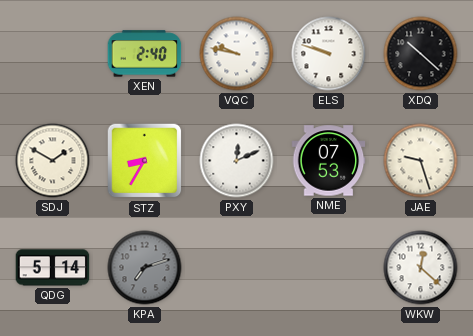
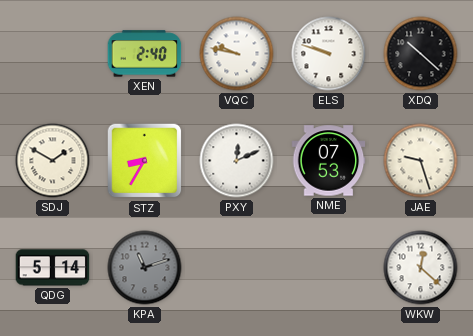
KPA: 7:12 -> 11:12 (145, 268)
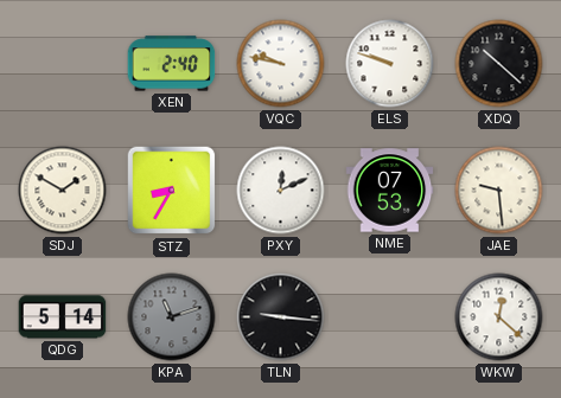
JAE: 9:27 -> 9:29 (499, 191)
TLN: none -> 9:16 (281, 317)
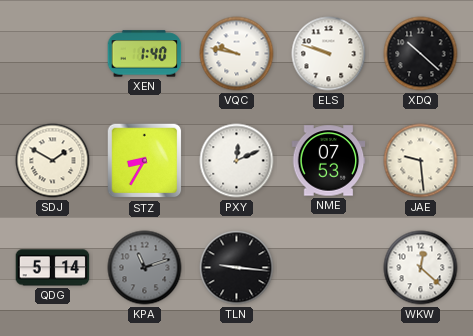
XEN: 2:40 -> 1:40 (145, 54)
